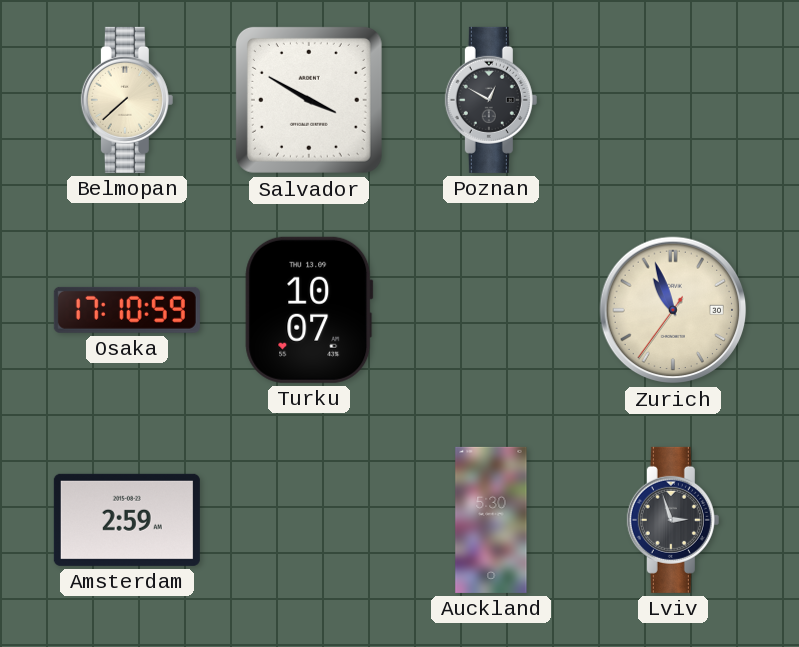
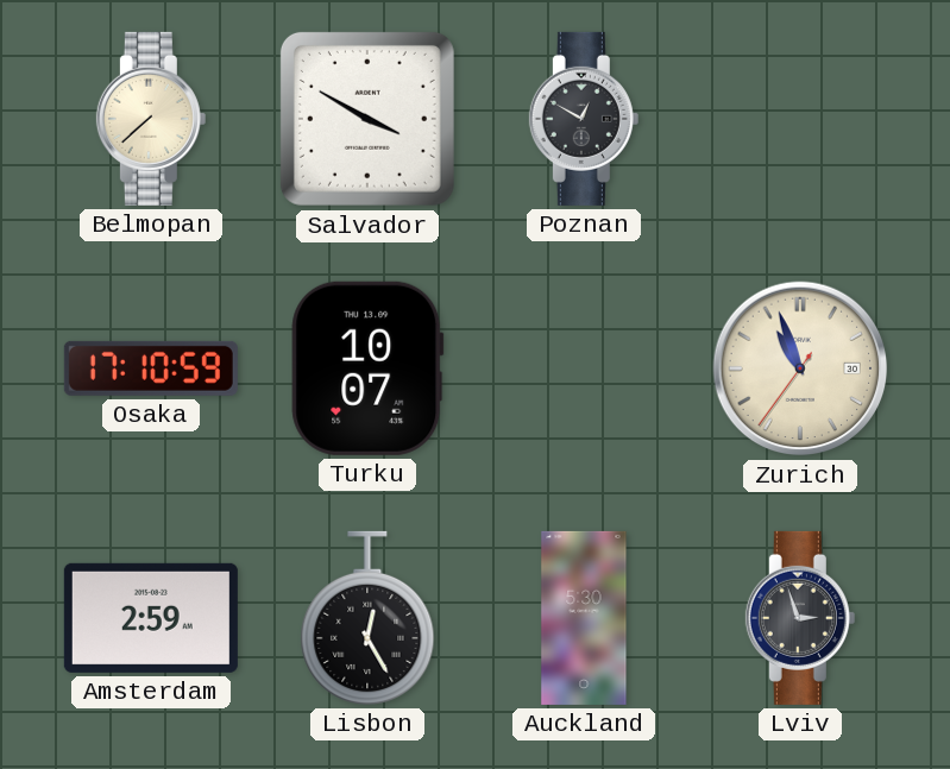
Lisbon: none -> 12:25 (367, 618)
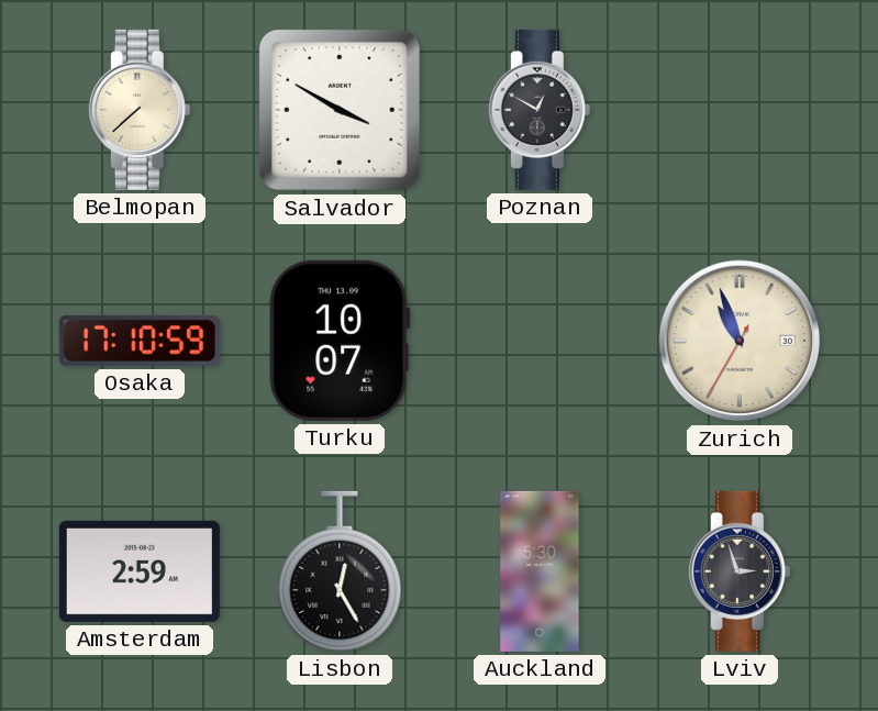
Zurich: 10:56:36 -> 10:56:35 (740, 341)
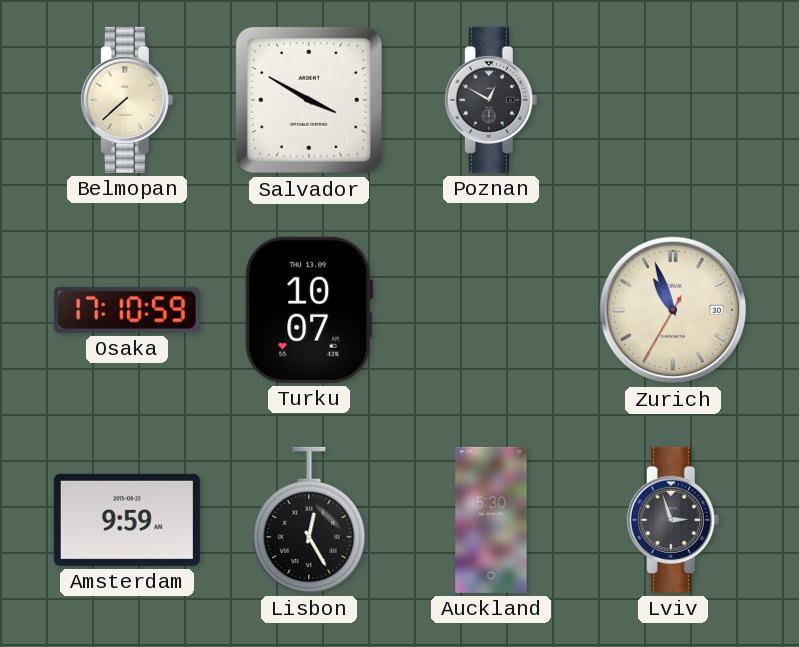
Amsterdam: 2:59 -> 9:59 (127, 520)
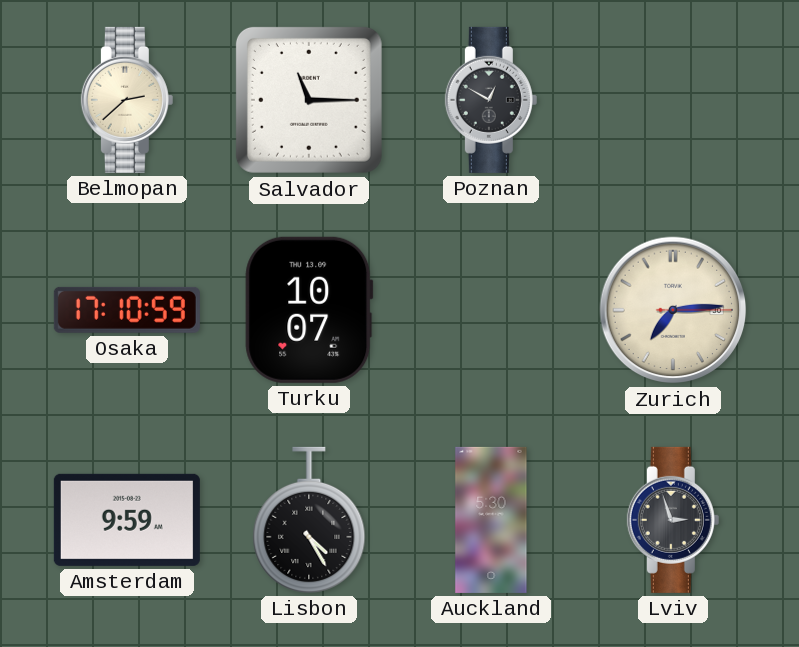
Belmopan: 7:38 -> 2:38 (127, 100)
Salvador: 3:50 -> 11:15 (309, 100)
Zurich: 10:56 -> 7:14 (673, 310)
Lisbon: 12:25 -> 4:25 (309, 520)
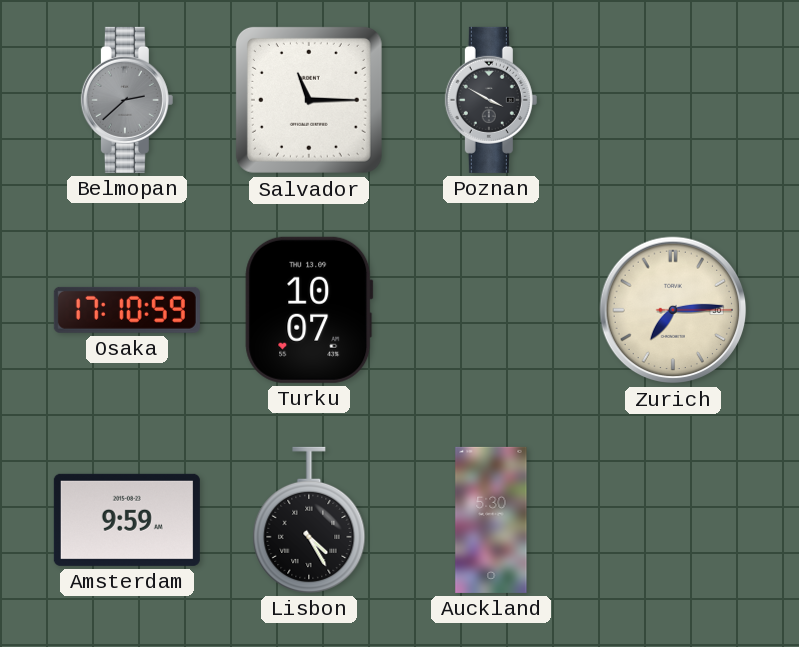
Belmopan dial: cream -> grey (127, 100)
Poznan: 12:50 -> 3:50 (491, 100)
Lviv: 2:57 -> none (673, 520)
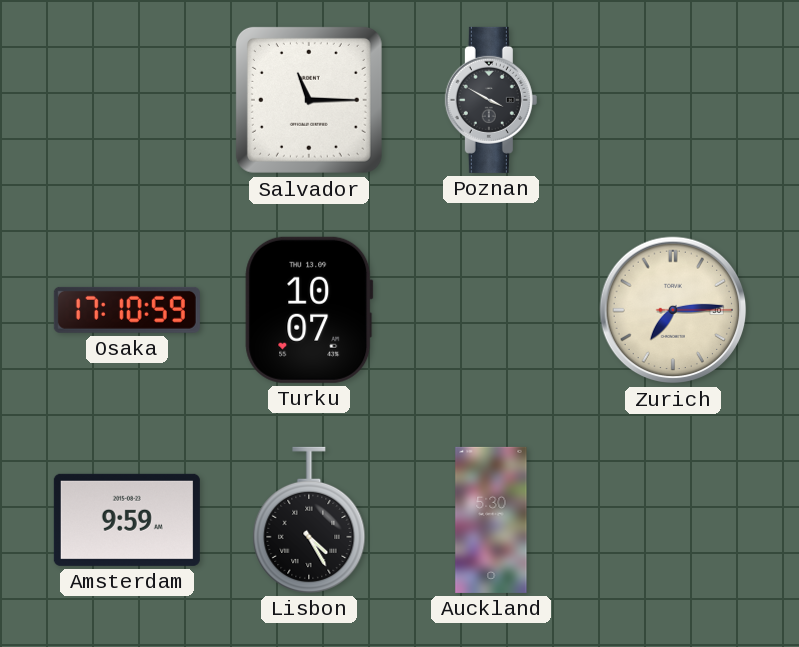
Belmopan: 2:38 -> none (127, 100)
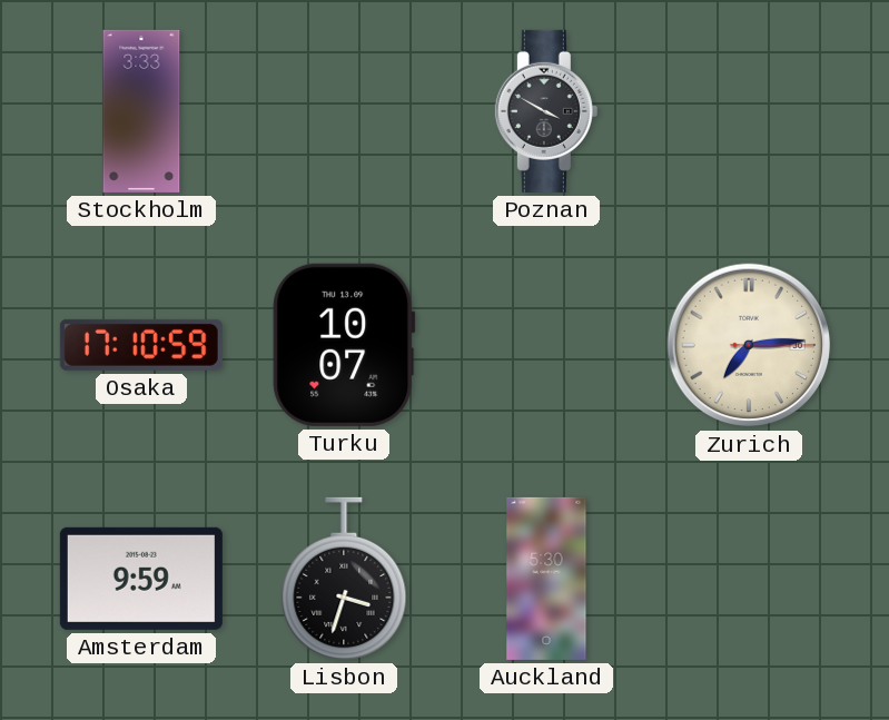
Stockholm: none -> 3:33 (141, 111)
Salvador: 11:15 -> none (309, 100)
Lisbon: 4:25 -> 3:33 (344, 579)
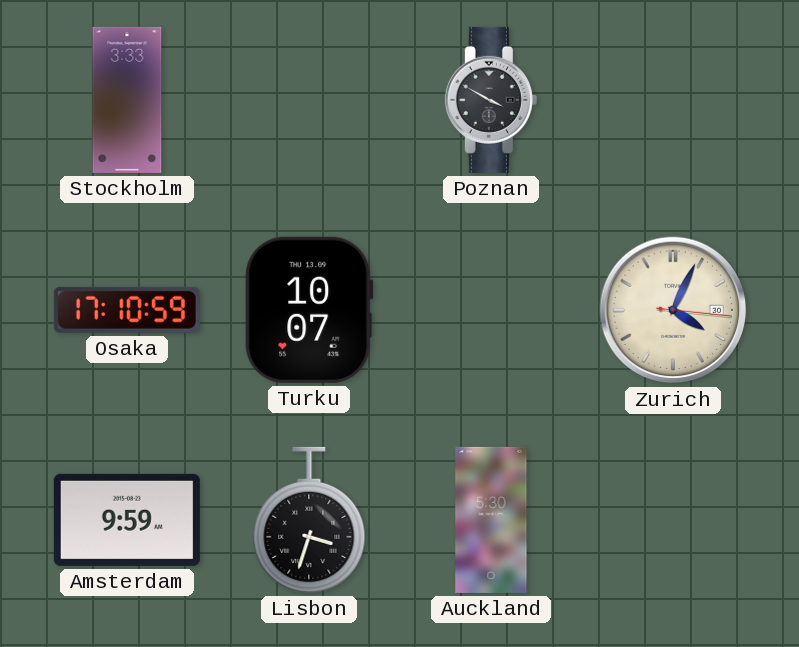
Zurich: 7:14 -> 4:04 (673, 310)
